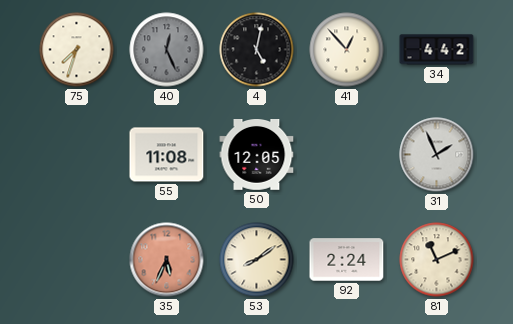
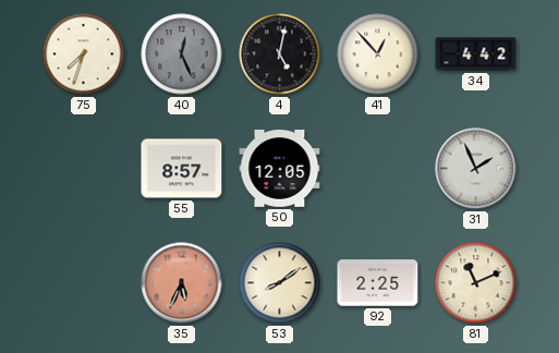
55: 11:08 -> 8:57 (182, 169)
92: 2:24 -> 2:25 (378, 283)
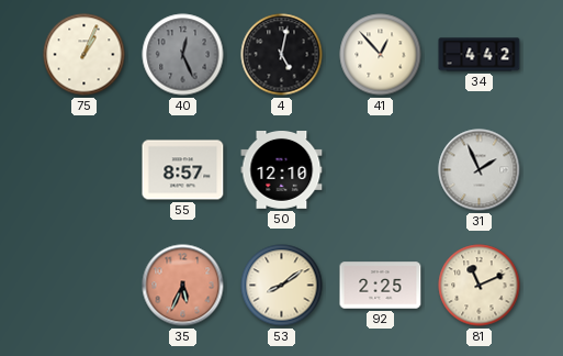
75: 7:33 -> 1:04 (85, 55)
50: 12:05 -> 12:10 (282, 170)
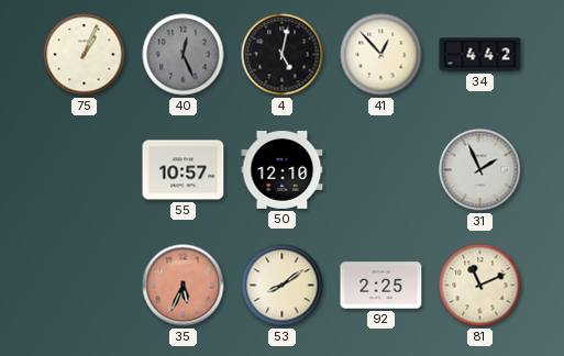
55: 8:57 -> 10:57 (184, 170)
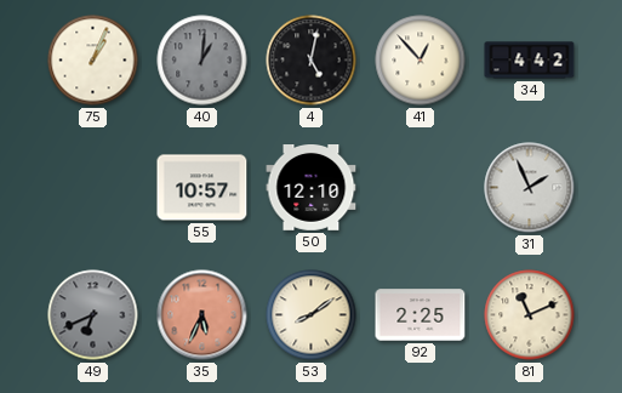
40: 12:26 -> 1:01 (202, 61)
49: none -> 6:41 (93, 315)
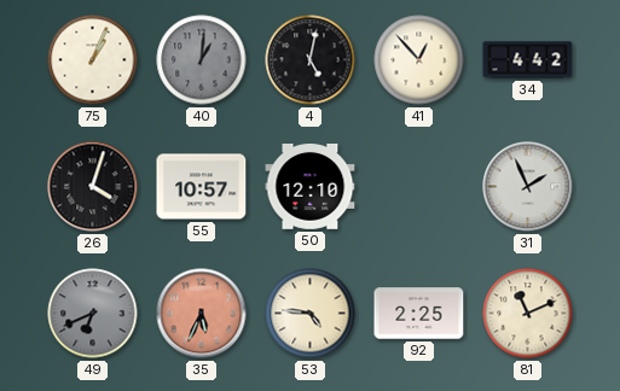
26: none -> 4:03 (93, 187)
53: 8:09 -> 4:46 (311, 314)
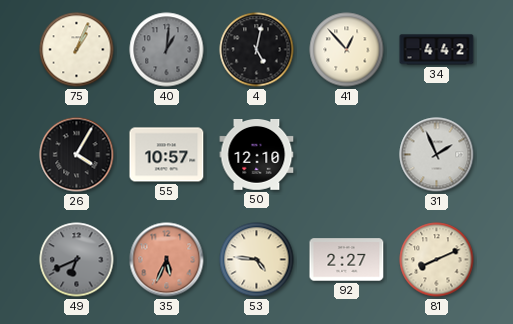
26: 4:03 -> 4:05 (77, 155)
92: 2:25 -> 2:27 (347, 260)
81: 11:11 -> 8:11 (437, 260)
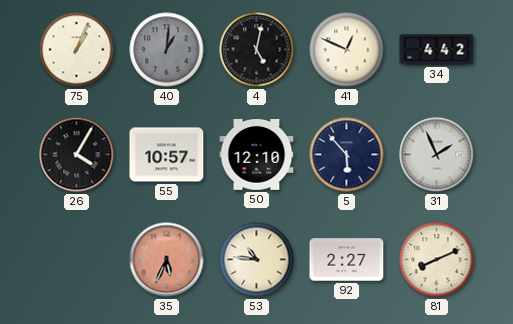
41: 12:53 -> 12:49 (347, 50)
5: none -> 5:53 (347, 155)
49: 6:41 -> none (77, 260)
53: 4:46 -> 10:46 (257, 260)
